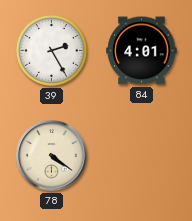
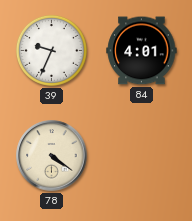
39: 2:25 -> 9:34 (51, 50)
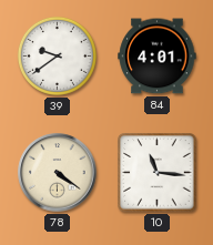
39: 9:34 -> 9:39 (57, 55)
10: none -> 11:16 (158, 173)
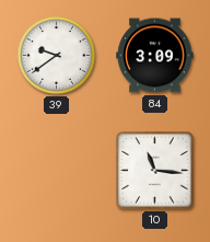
84: 4:01 -> 3:09 (155, 56)
78: 4:21 -> none (58, 173)
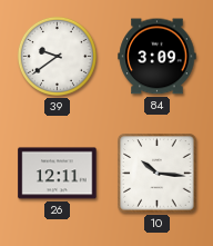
26: none -> 12:11 (58, 174)
10: 11:16 -> 10:16 (158, 174)
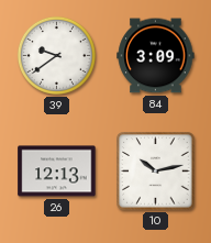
26: 12:11 -> 12:13 (57, 172)
10: 10:16 -> 10:13 (156, 172)
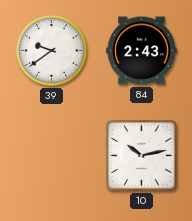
84: 3:09 -> 2:43 (142, 51)
26: 12:13 -> none (57, 172)
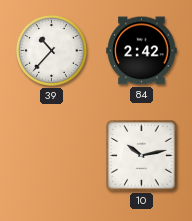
39: 9:39 -> 10:37 (51, 50)
84: 2:43 -> 2:42 (142, 51)
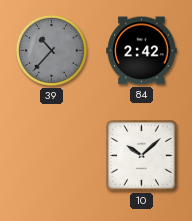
39 dial: white -> grey (51, 50)
10: 10:13 -> 10:08 (142, 156)
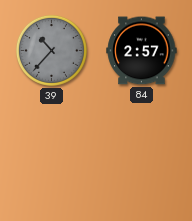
84: 2:42 -> 2:57 (142, 51)
10: 10:08 -> none (142, 156)
